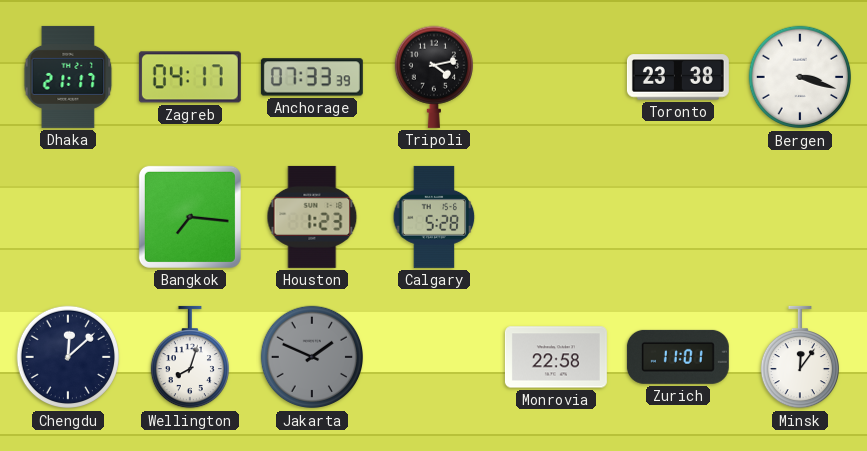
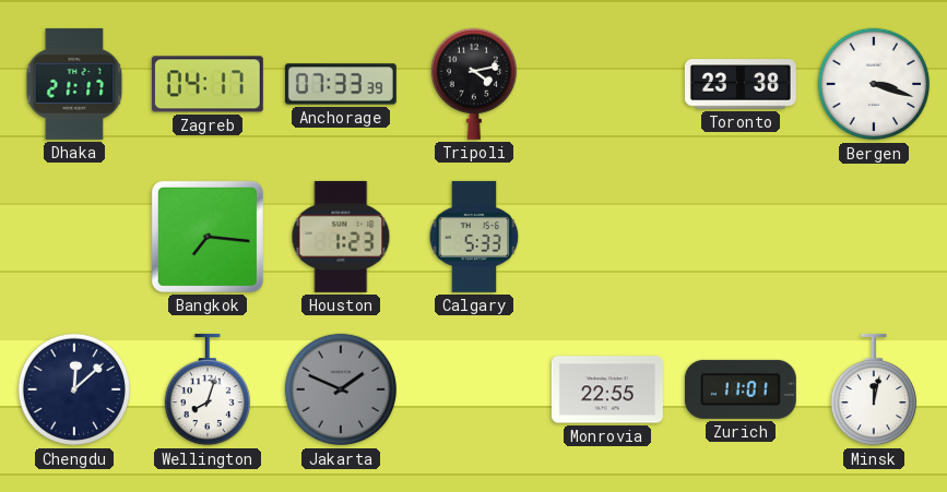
Calgary: 5:28 -> 5:33 (474, 237)
Monrovia: 22:58 -> 22:55 (607, 389)
Minsk: 12:06 -> 12:02 (873, 389)
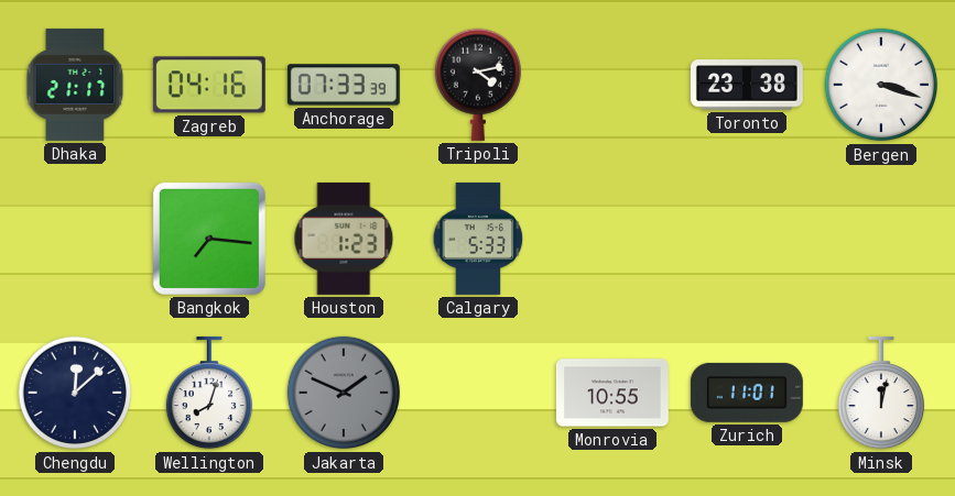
Zagreb: 04:17 -> 04:16 (209, 85)
Monrovia: 22:55 -> 10:55 (612, 393)
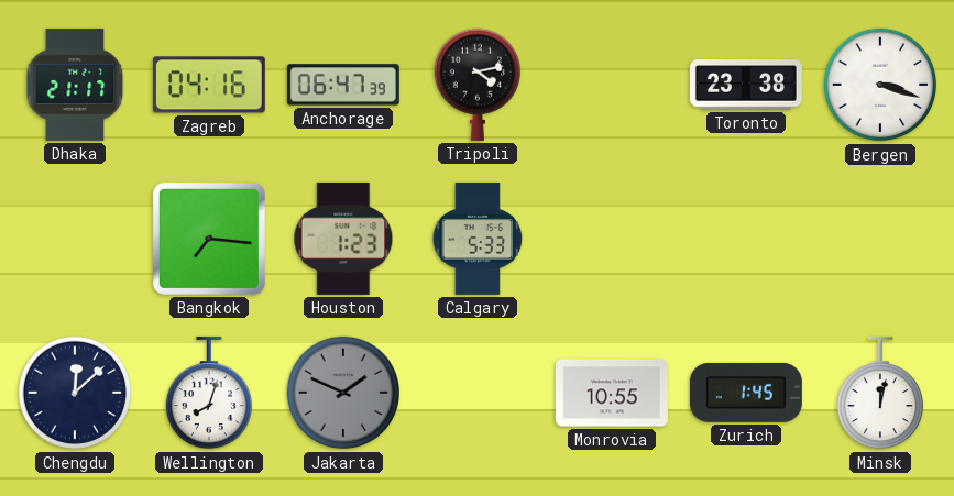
Anchorage: 07:33 -> 06:47 (343, 85)
Zurich: 11:01 -> 1:45 (746, 393)
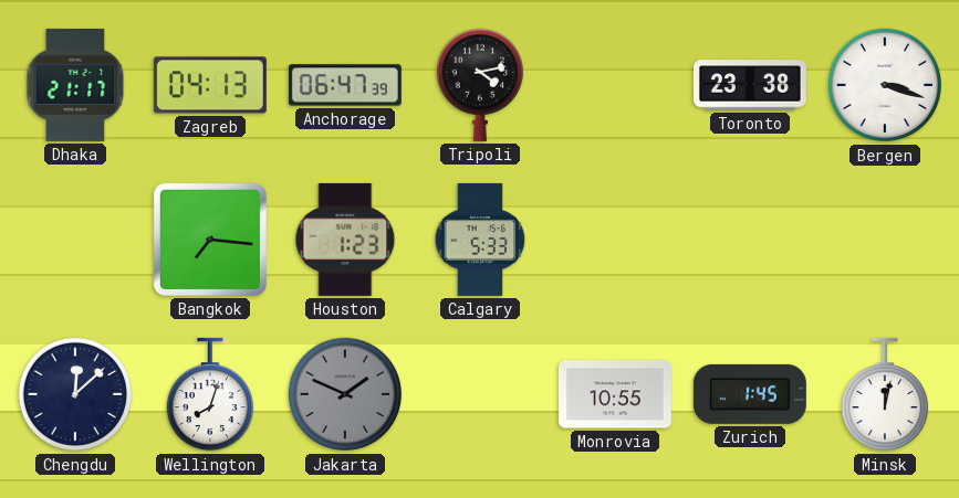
Zagreb: 04:16 -> 04:13 (210, 85)
